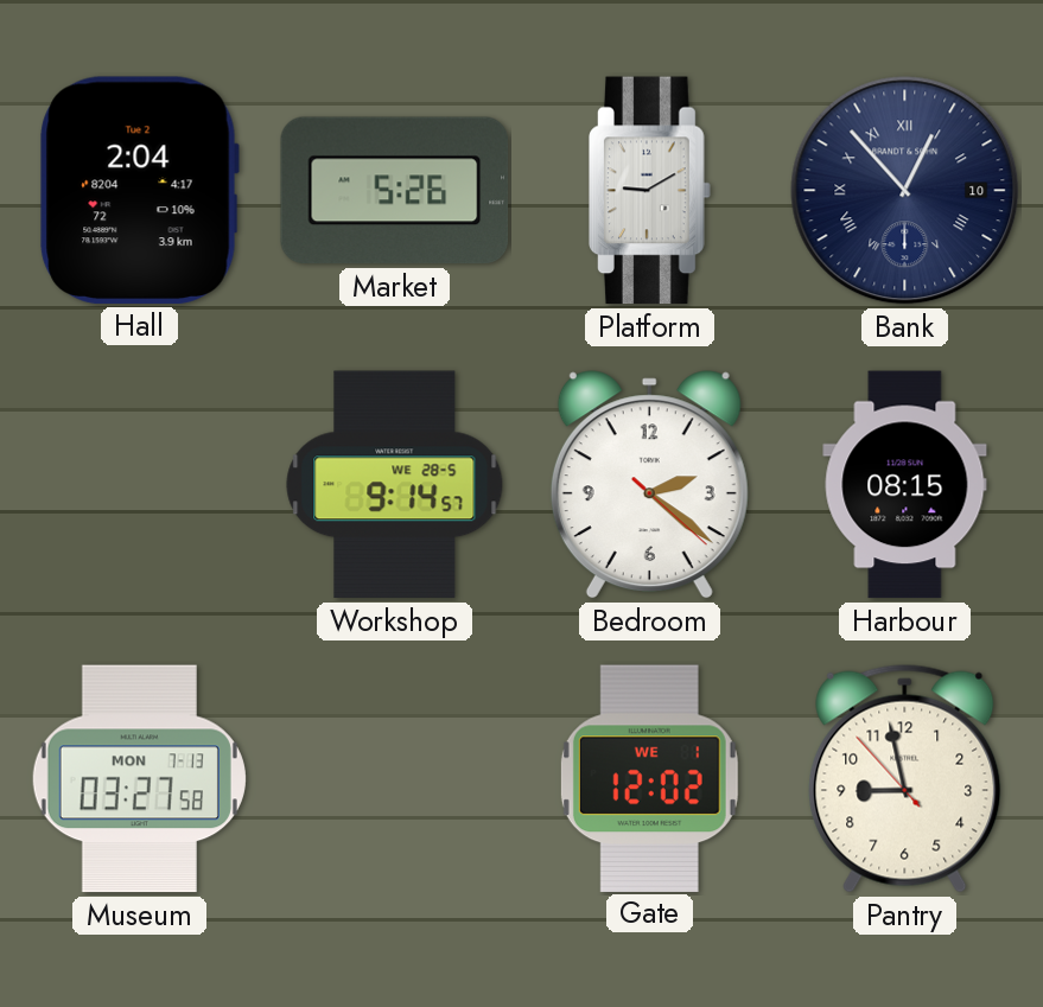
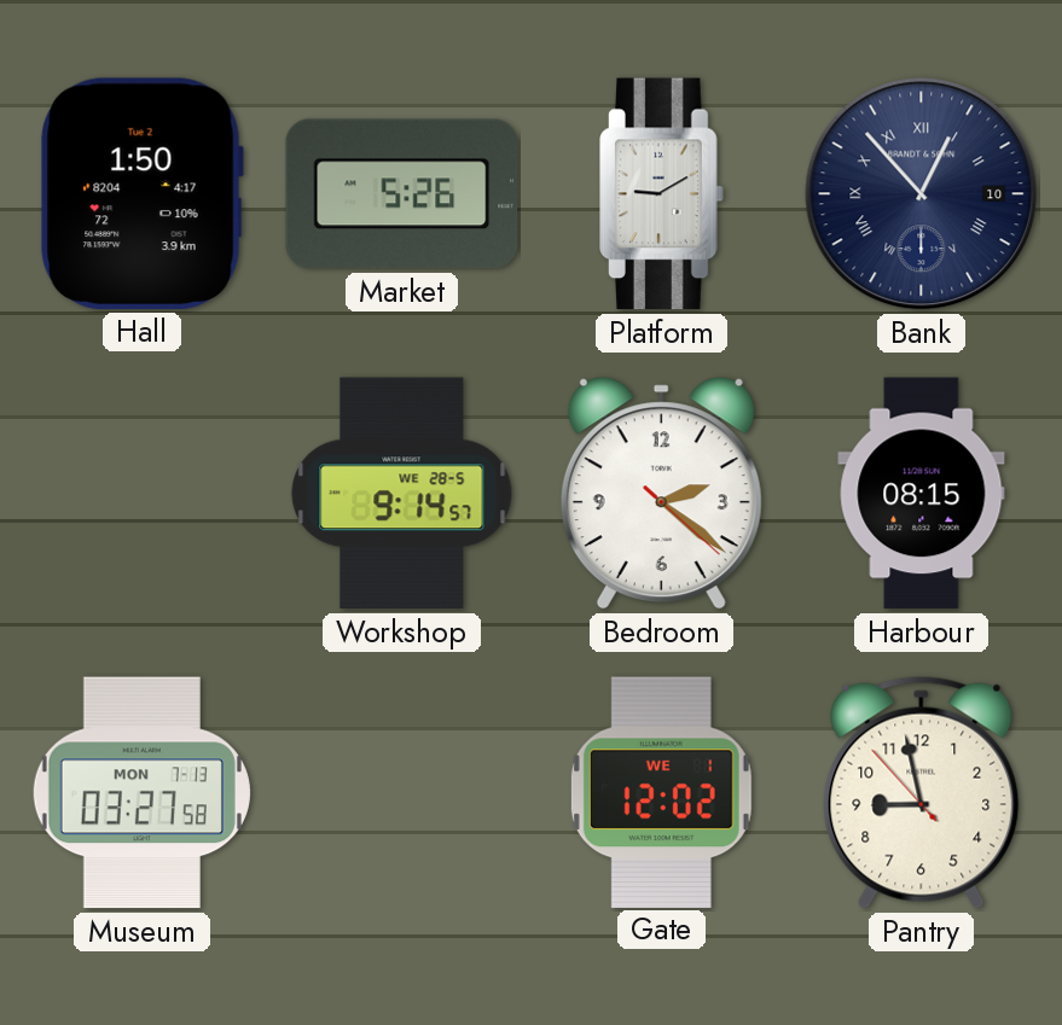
Hall: 2:04 -> 1:50 (141, 193)
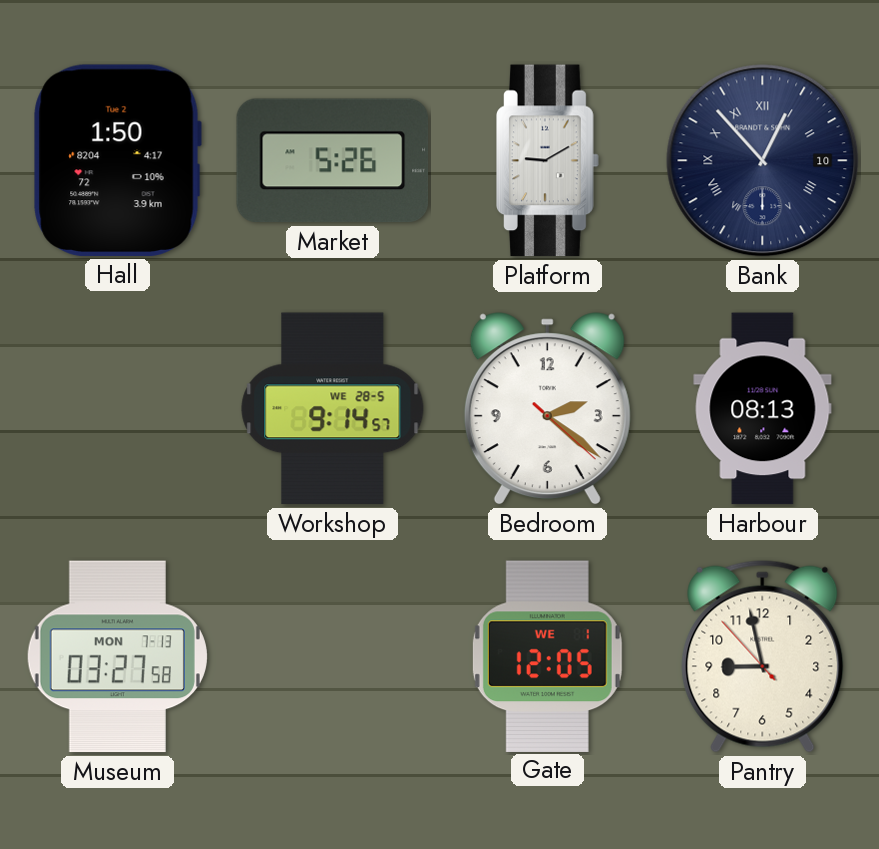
Harbour: 08:15 -> 08:13 (763, 409)
Gate: 12:02 -> 12:05 (547, 656)
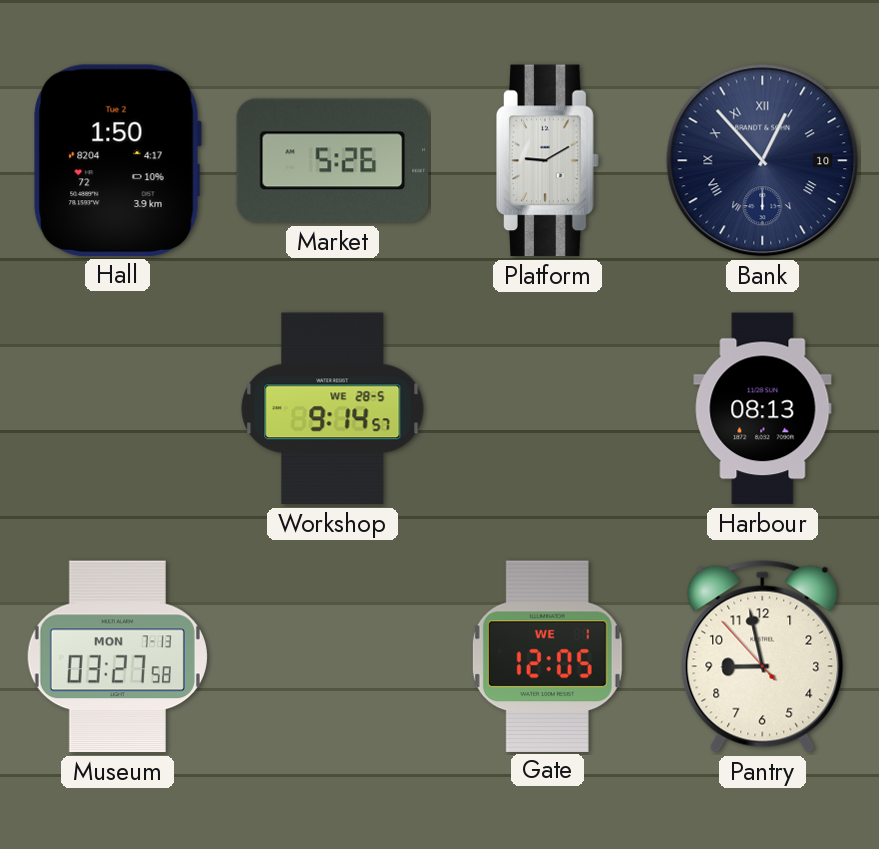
Bedroom: 2:21 -> none (547, 409)
